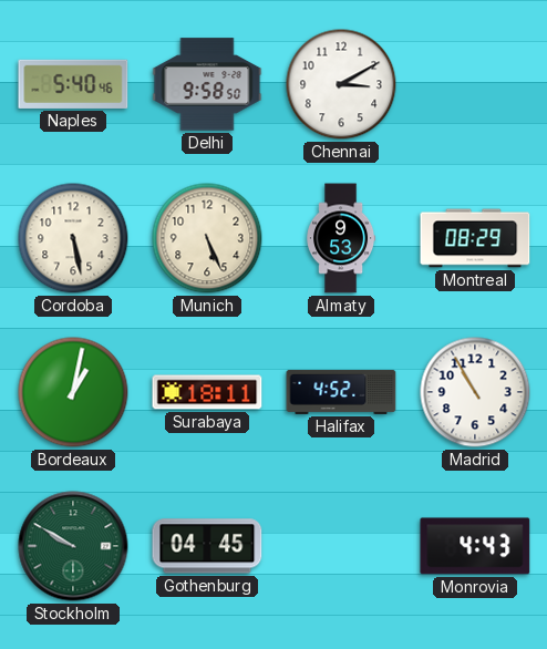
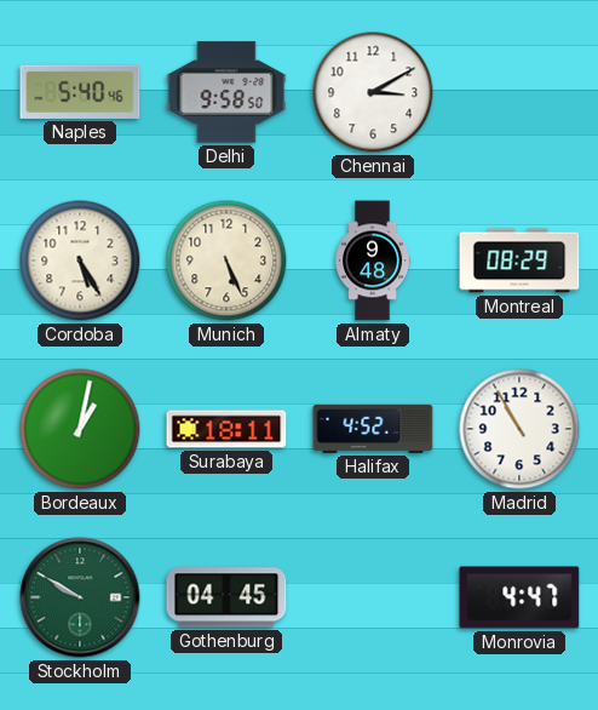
Cordoba: 5:28 -> 5:25 (80, 260)
Almaty: 9:53 -> 9:48 (373, 260)
Monrovia: 4:43 -> 4:47 (519, 597)
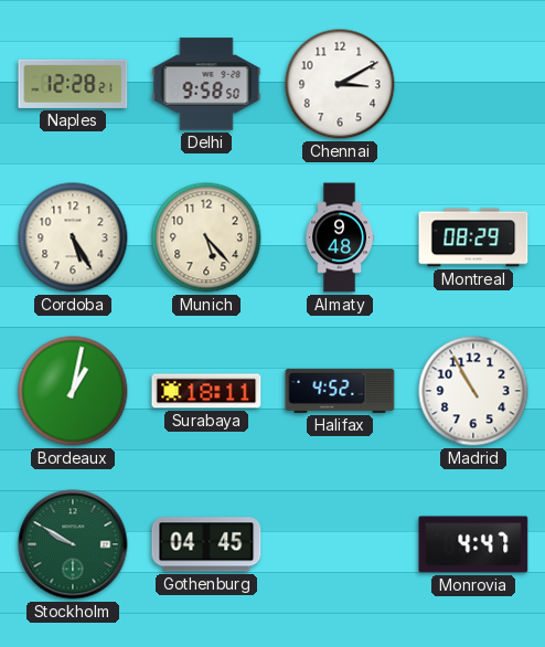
Naples: 5:40 -> 12:28 (73, 84)
Munich: 5:26 -> 5:23 (206, 237)
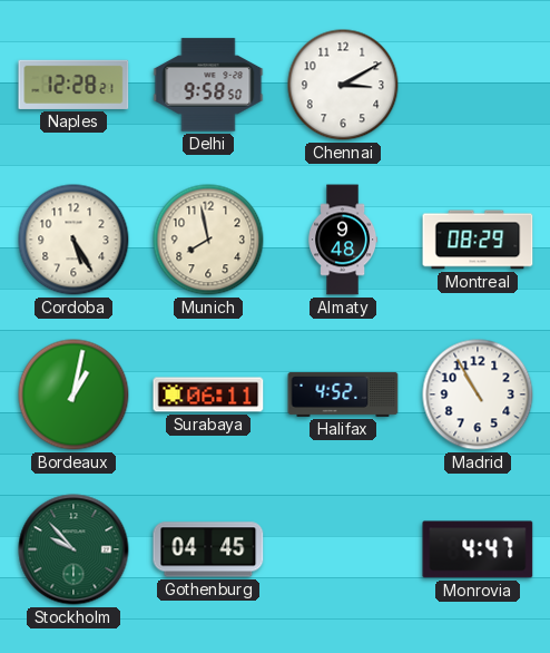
Munich: 5:23 -> 7:58 (208, 240)
Surabaya: 18:11 -> 06:11 (208, 394)
Stockholm: 9:50 -> 9:53 (73, 549)
